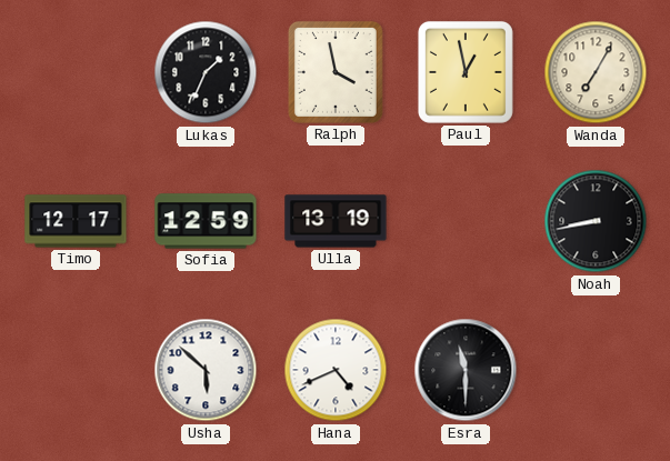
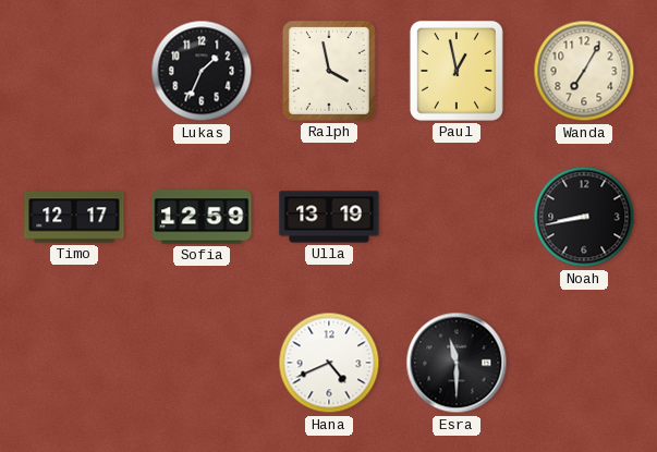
Usha: 5:52 -> none (206, 370)
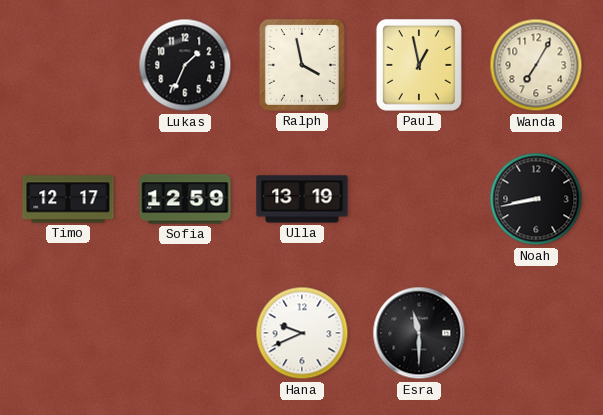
Hana: 4:41 -> 9:41 (302, 333)
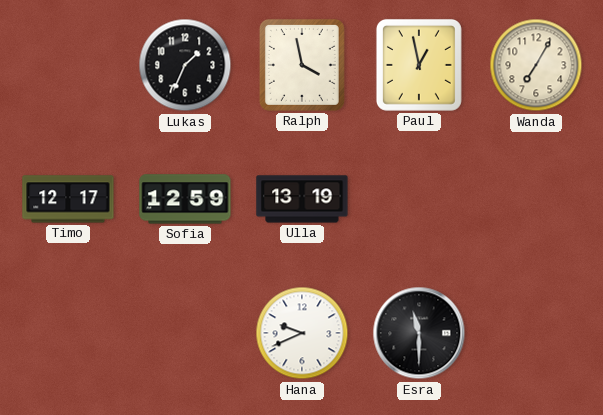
Noah: 8:43 -> none (536, 199)
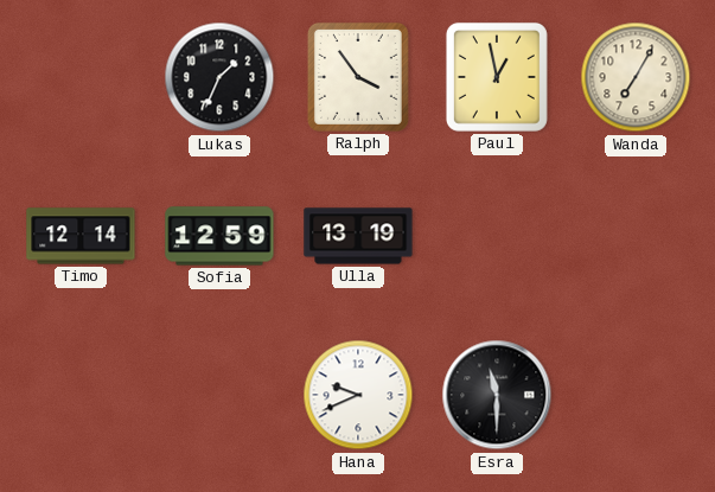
Ralph: 3:58 -> 3:54 (358, 77)
Timo: 12:17 -> 12:14 (81, 236)
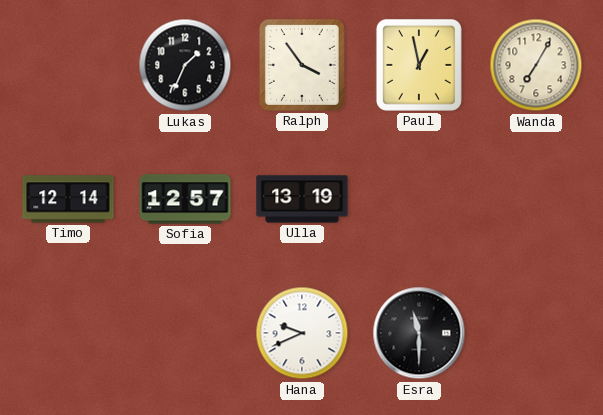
Sofia: 12:59 -> 12:57 (185, 199)
